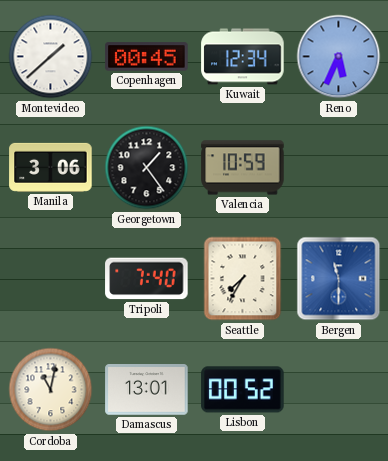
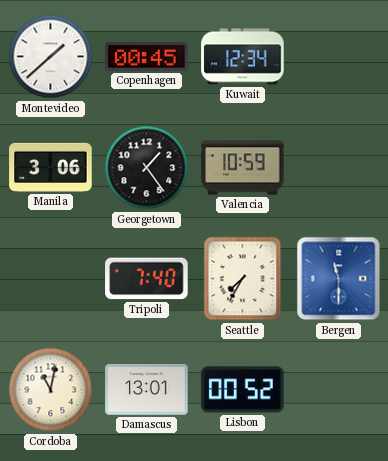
Reno: 5:34 -> none (339, 57)
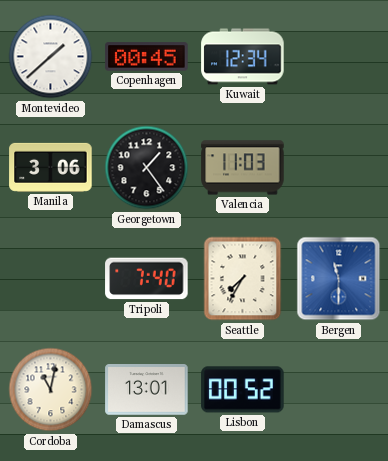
Valencia: 10:59 -> 11:03 (243, 168)
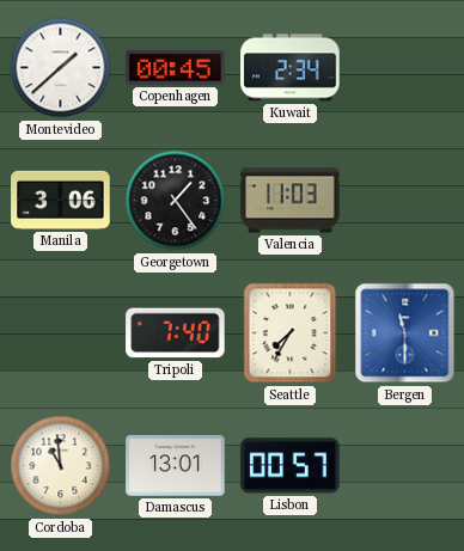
Kuwait: 12:34 -> 2:34 (291, 68)
Cordoba: 11:02 -> 10:59 (61, 466)
Lisbon: 00:52 -> 00:57 (291, 466)
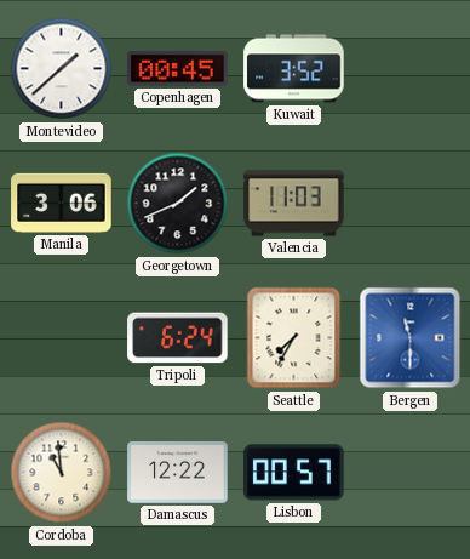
Kuwait: 2:34 -> 3:52 (294, 69)
Georgetown: 1:24 -> 1:41 (178, 204)
Tripoli: 7:40 -> 6:24 (178, 338)
Damascus: 13:01 -> 12:22 (178, 473)
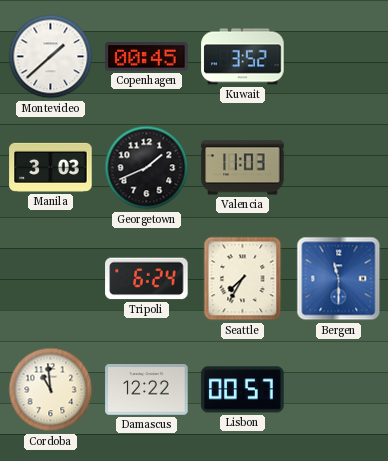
Manila: 3:06 -> 3:03 (51, 167)
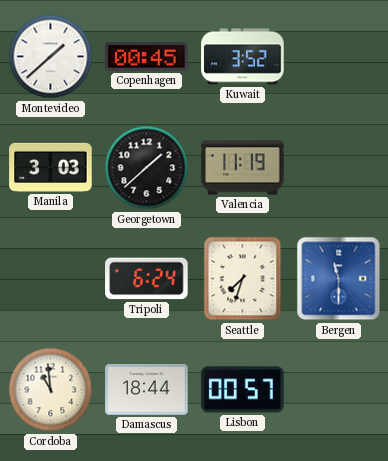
Georgetown: 1:41 -> 1:38 (147, 168)
Valencia: 11:03 -> 11:19 (243, 168)
Seattle: 7:35 -> 7:33 (243, 279)
Damascus: 12:22 -> 18:44 (147, 390)
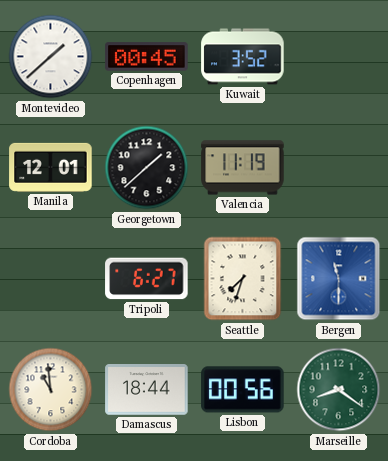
Manila: 3:03 -> 12:01 (51, 167)
Tripoli: 6:24 -> 6:27 (147, 279)
Lisbon: 00:57 -> 00:56 (243, 390)
Marseille: none -> 8:21 (339, 390)
